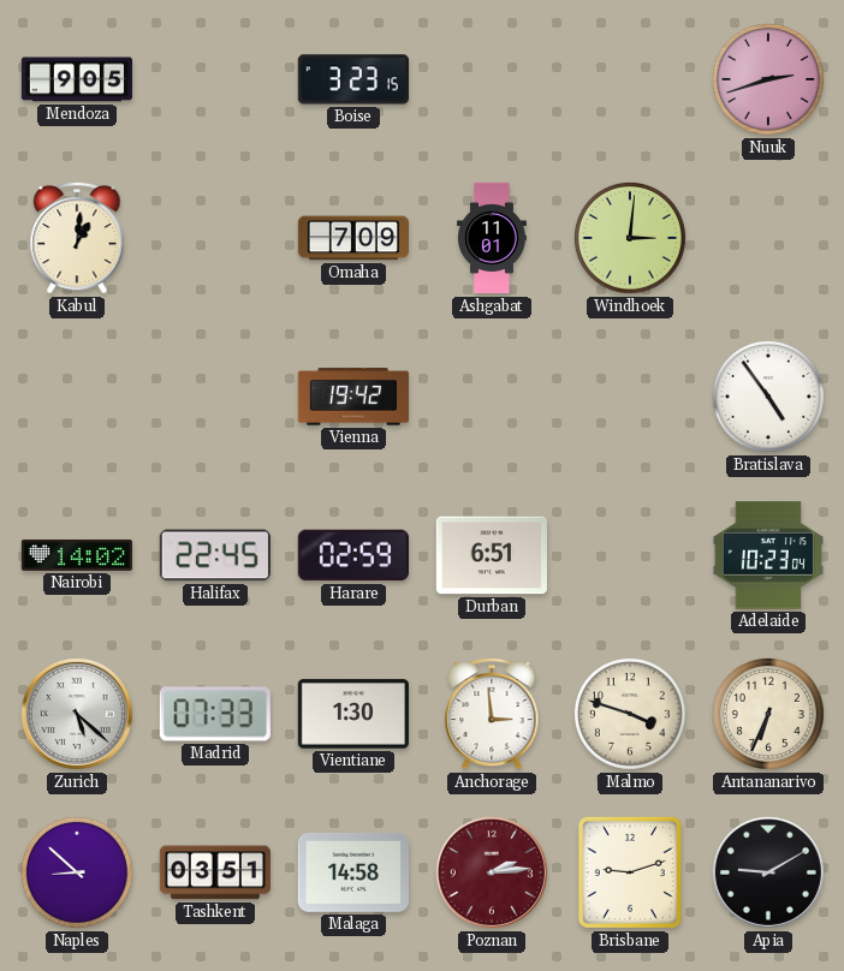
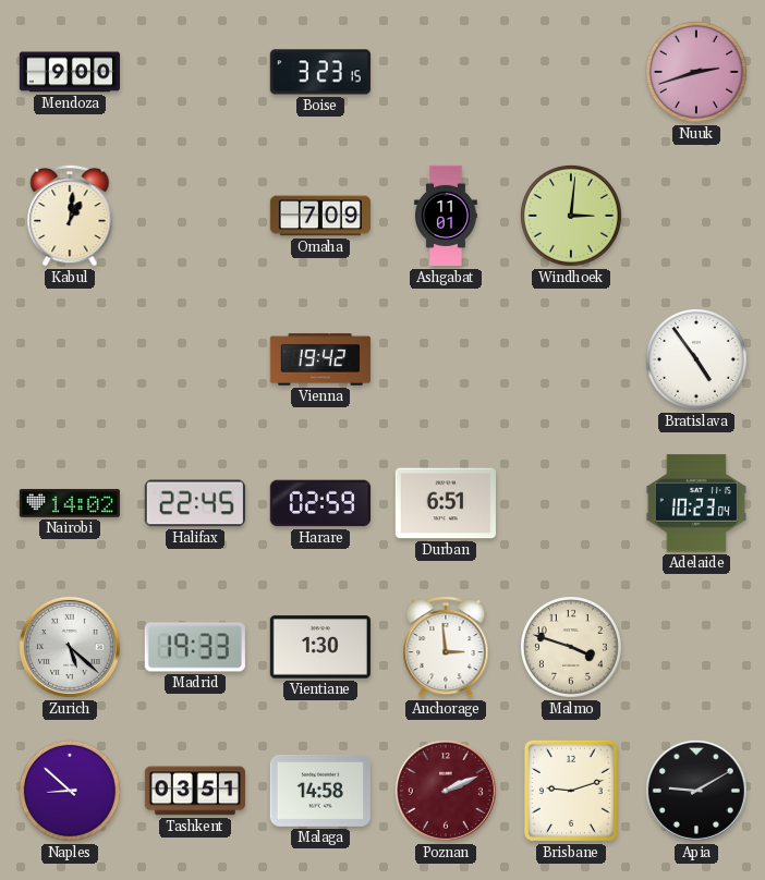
Mendoza: 9:05 -> 9:00 (69, 72)
Madrid: 07:33 -> 19:33 (195, 647)
Antananarivo: 6:34 -> none (768, 714)
Poznan: 2:14 -> 2:11 (446, 791)
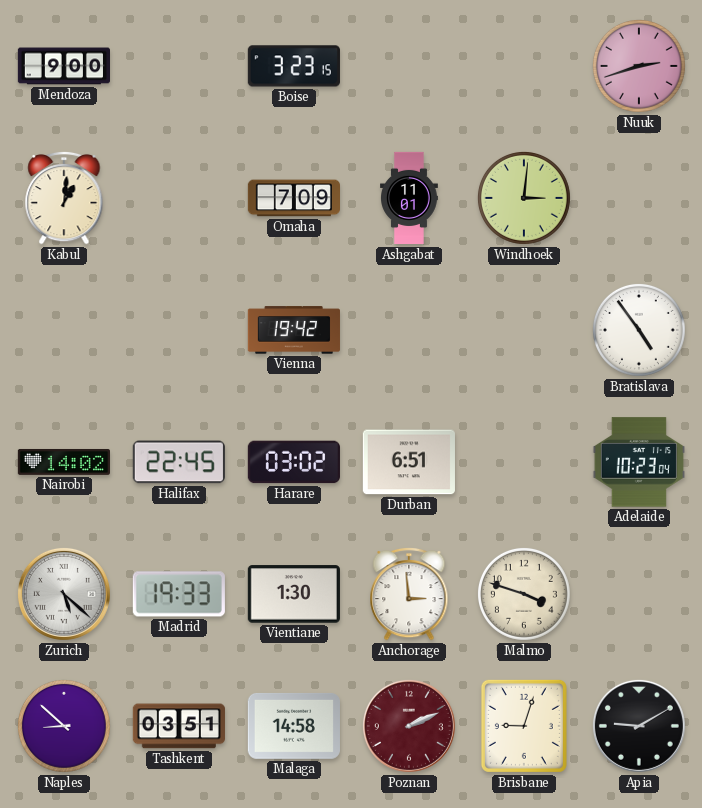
Harare: 02:59 -> 03:02 (294, 462)
Brisbane: 9:12 -> 9:03 (524, 726)
